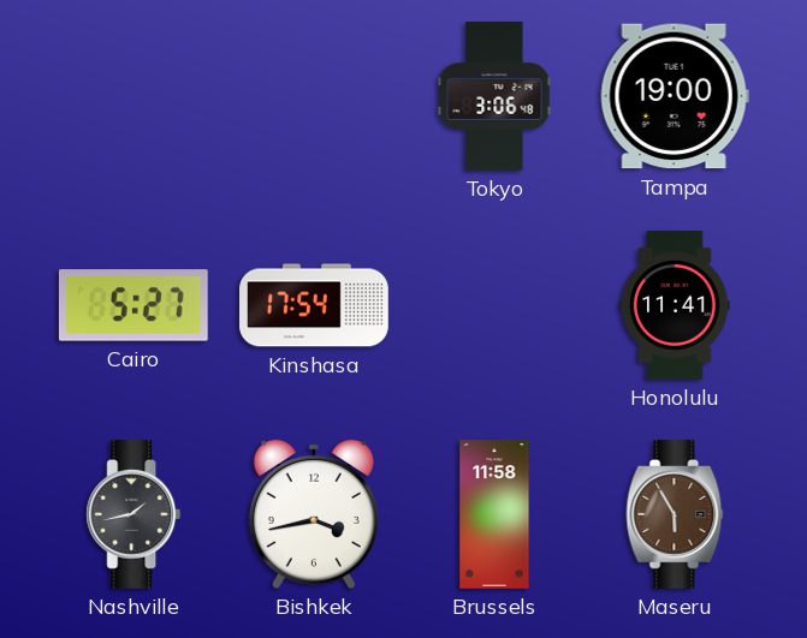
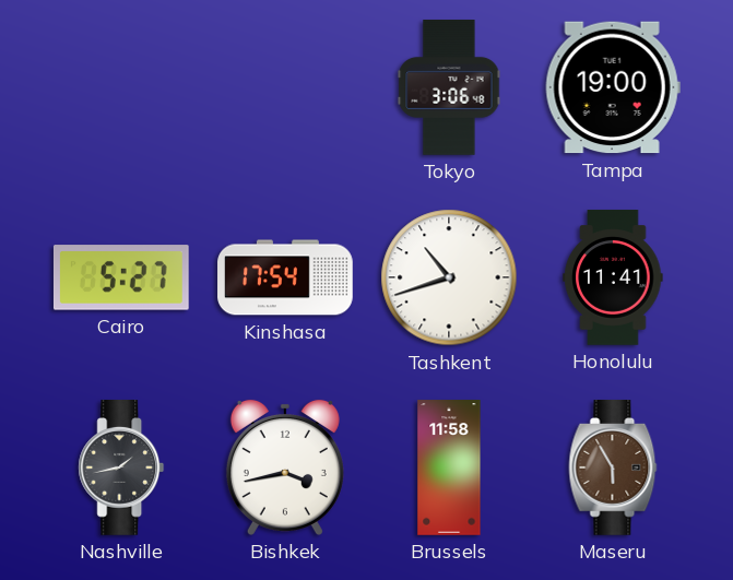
Tashkent: none -> 10:42 (449, 277)
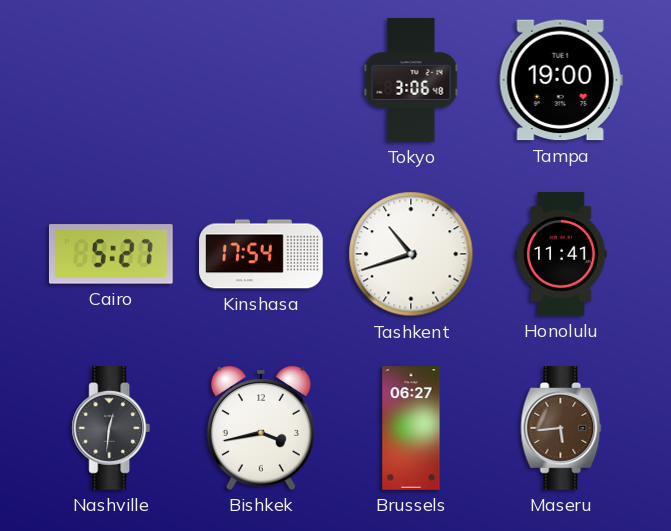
Nashville: 1:43 -> 12:31 (111, 429)
Brussels: 11:58 -> 06:27 (411, 428)
Maseru: 5:55 -> 5:44 (561, 429)
